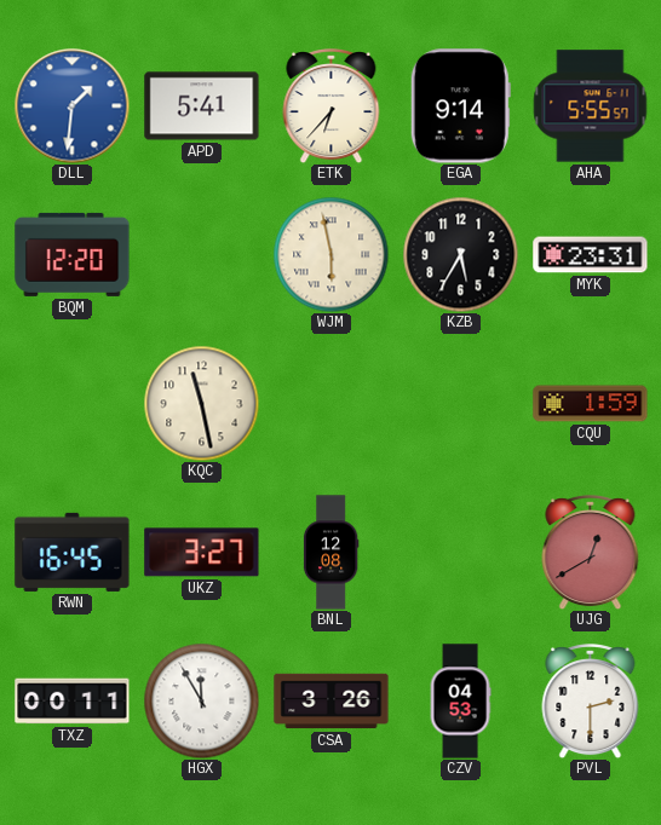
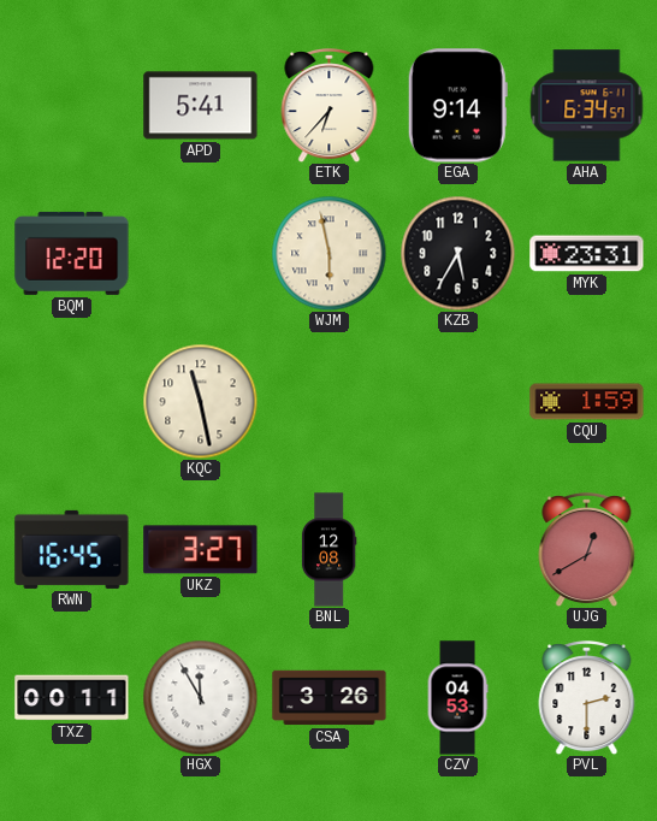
DLL: 1:31 -> none (71, 105)
AHA: 5:55 -> 6:34 (587, 106)
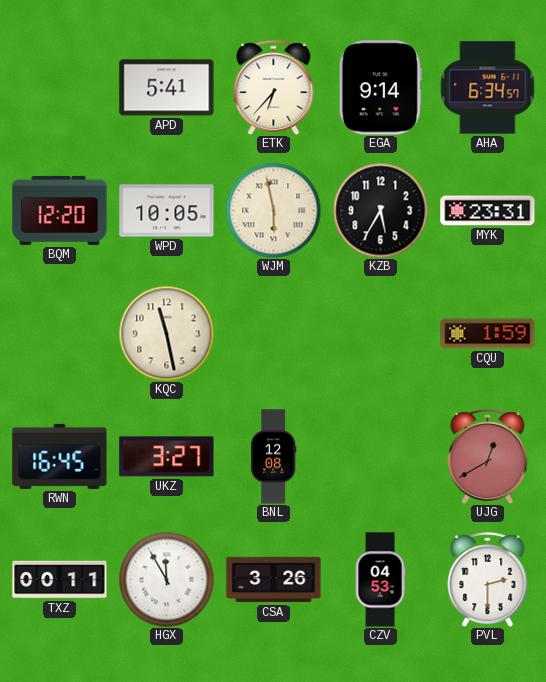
WPD: none -> 10:05 (167, 211)
